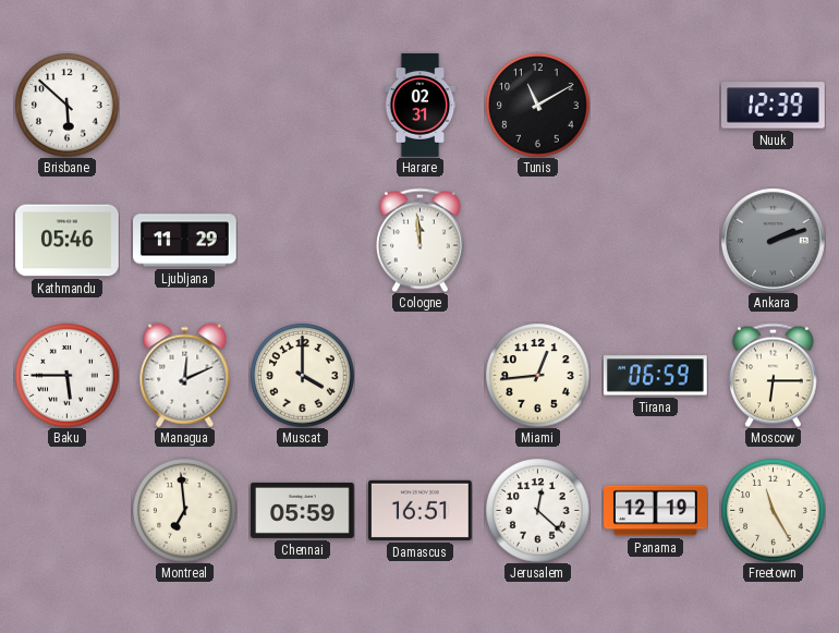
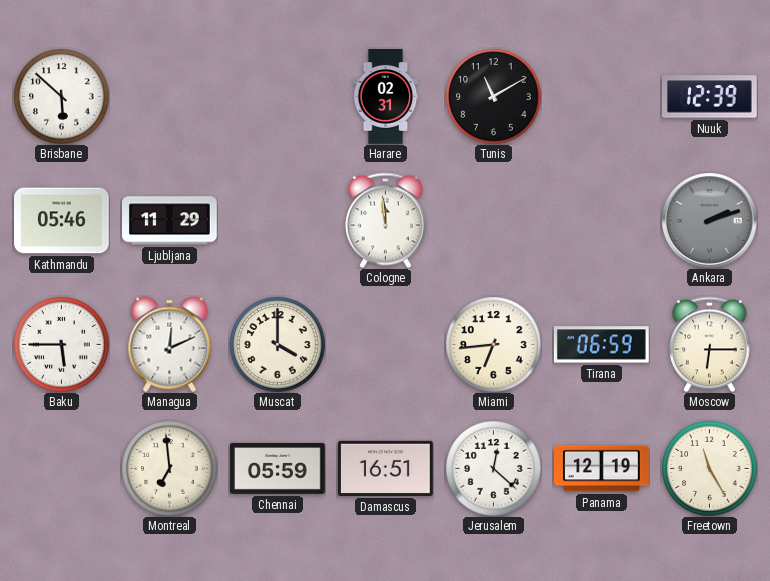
Miami: 12:44 -> 6:44 (493, 344)
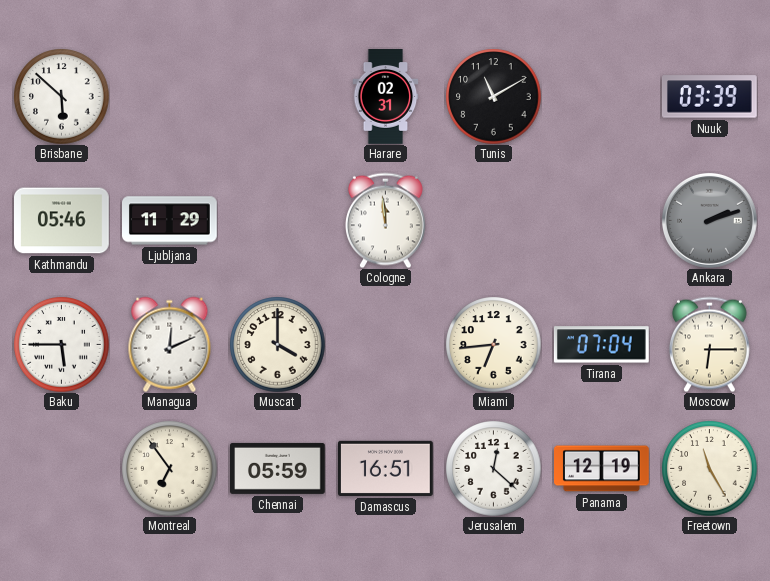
Nuuk: 12:39 -> 03:39 (709, 97)
Tirana: 06:59 -> 07:04 (601, 345)
Montreal: 6:59 -> 6:54 (169, 468)
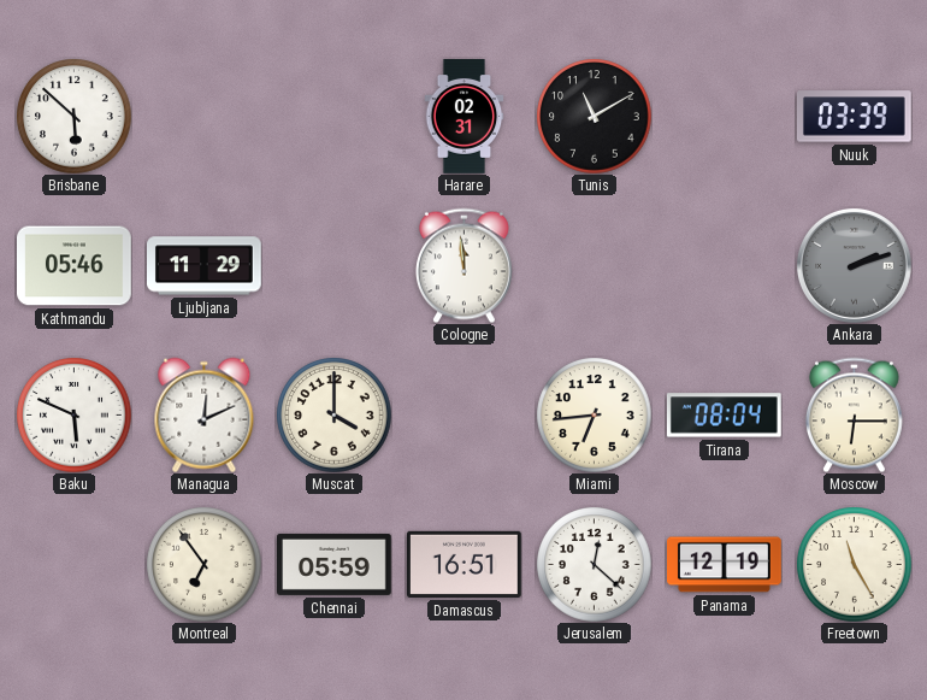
Baku: 5:45 -> 5:49 (73, 414)
Tirana: 07:04 -> 08:04 (724, 416)
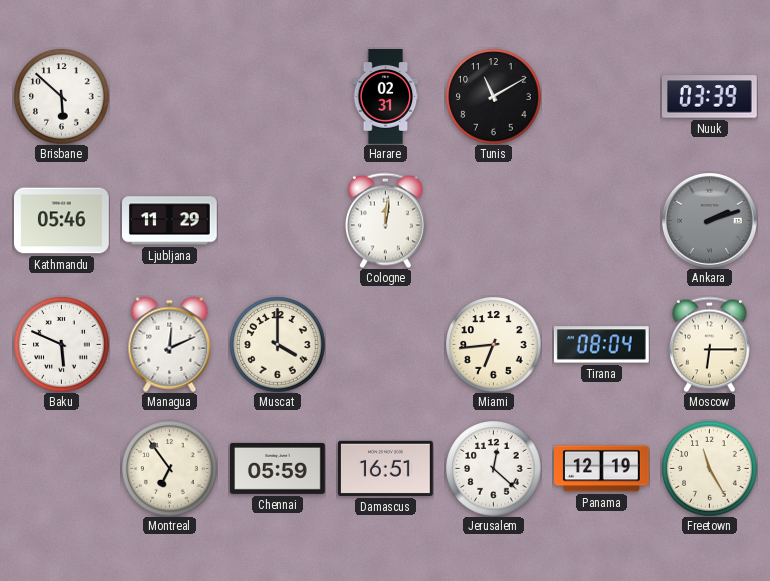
Cologne: 11:59 -> 12:01 (385, 220)
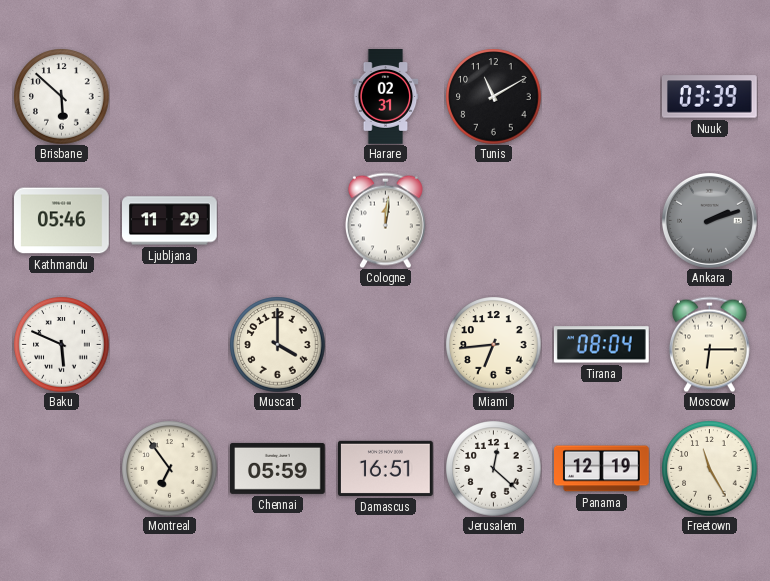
Managua: 12:11 -> none (170, 344)
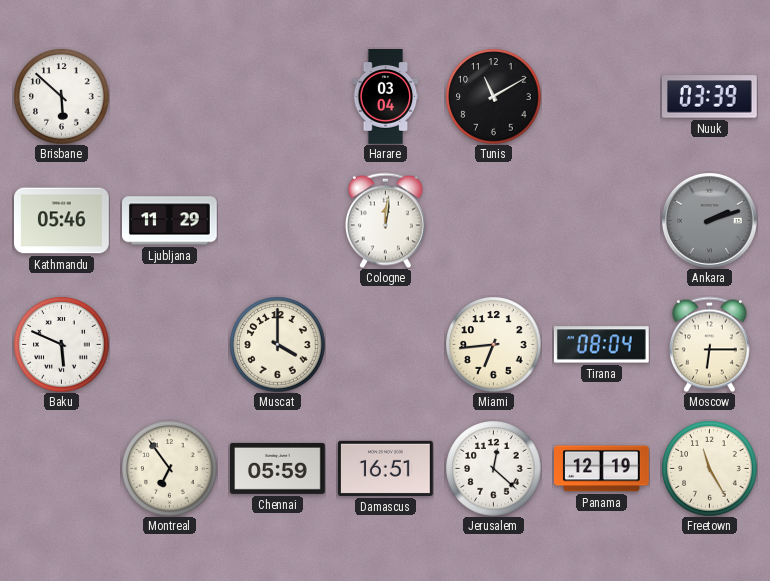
Harare: 02:31 -> 03:04 (386, 97)
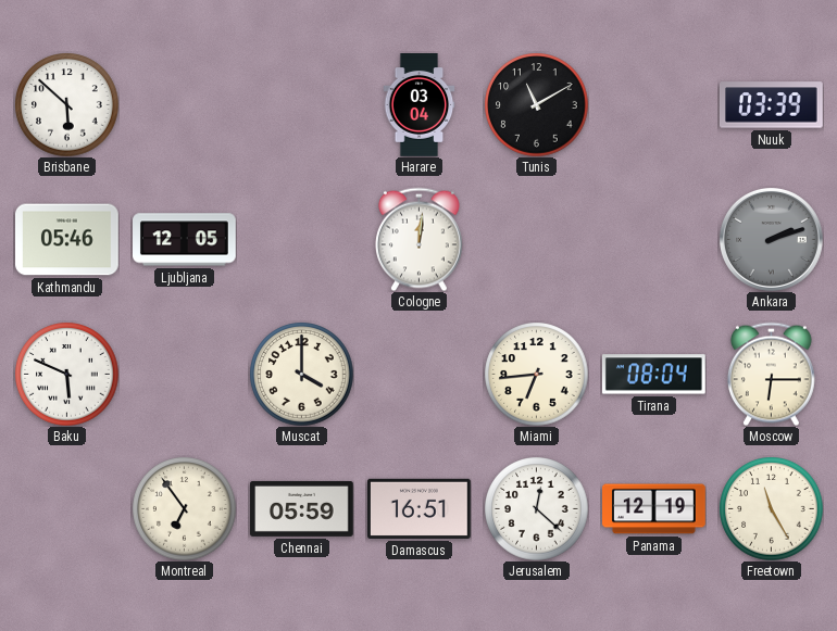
Ljubljana: 11:29 -> 12:05 (185, 240)
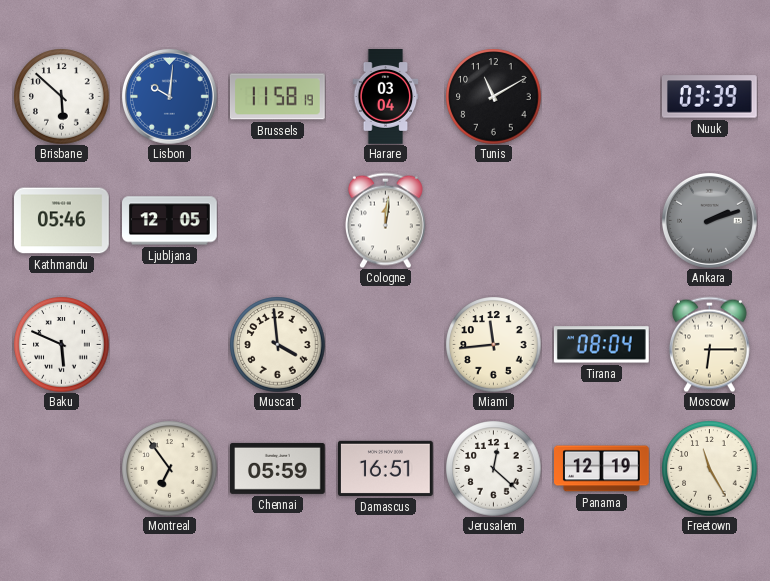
Lisbon: none -> 10:01 (169, 96)
Brussels: none -> 11:58 (278, 97)
Muscat: 4:00 -> 3:59 (277, 344)
Miami: 6:44 -> 11:44 (493, 344)
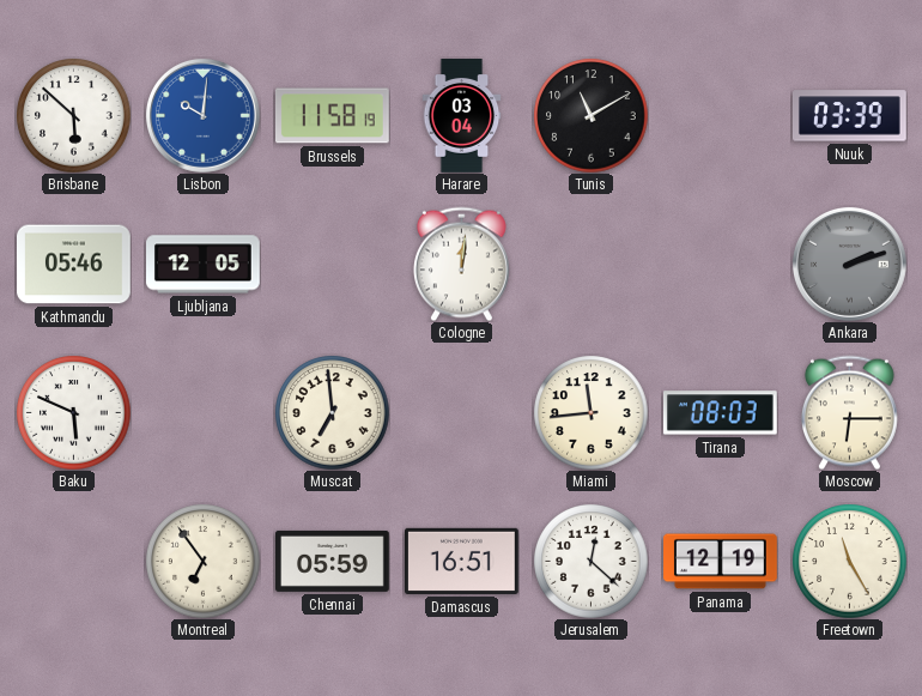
Muscat: 3:59 -> 6:59 (332, 412)
Tirana: 08:04 -> 08:03 (720, 413)
